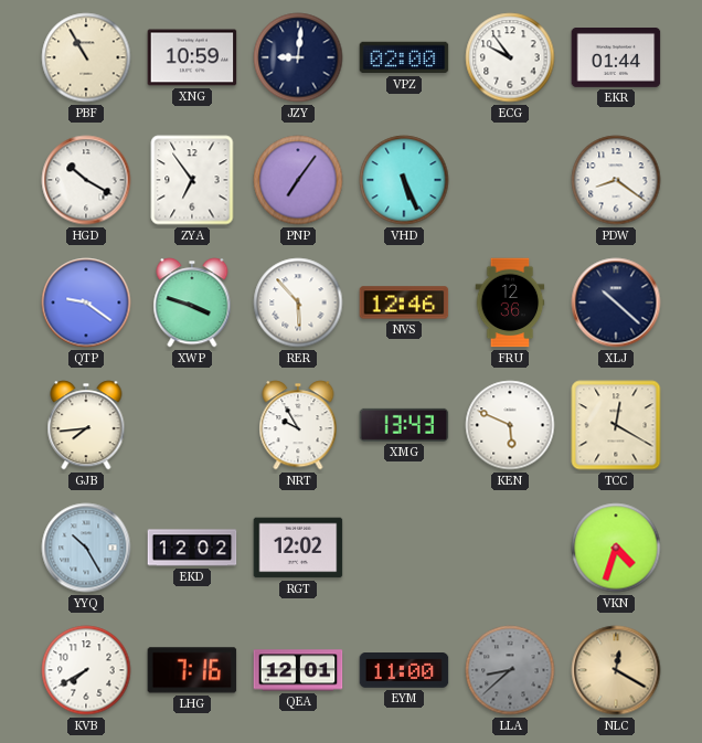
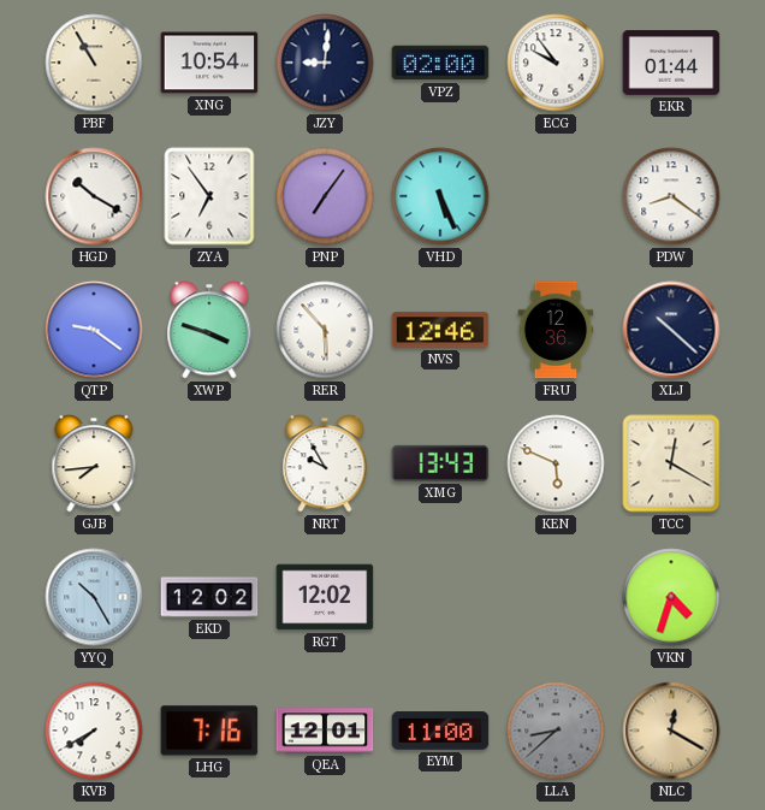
XNG: 10:59 -> 10:54 (209, 63)
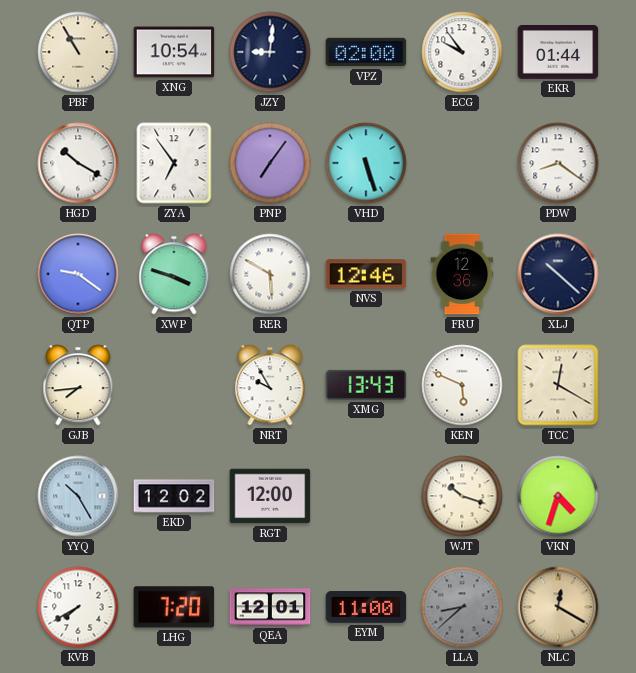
VHD: 5:26 -> 5:27 (366, 163)
RER: 5:53 -> 5:50 (270, 274)
RGT: 12:02 -> 12:00 (270, 496)
WJT: none -> 10:18 (462, 496)
LHG: 7:16 -> 7:20 (174, 607)
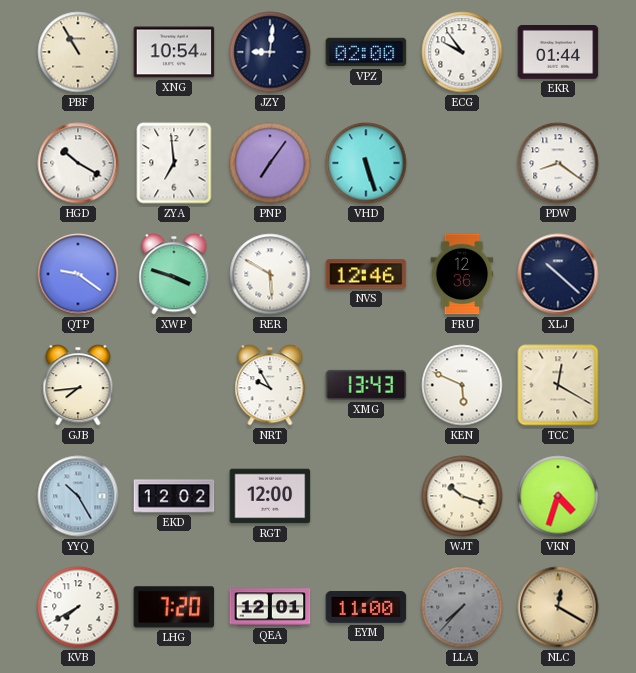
ZYA: 6:54 -> 6:59 (174, 163)
LLA: 8:38 -> 7:37 (462, 607)
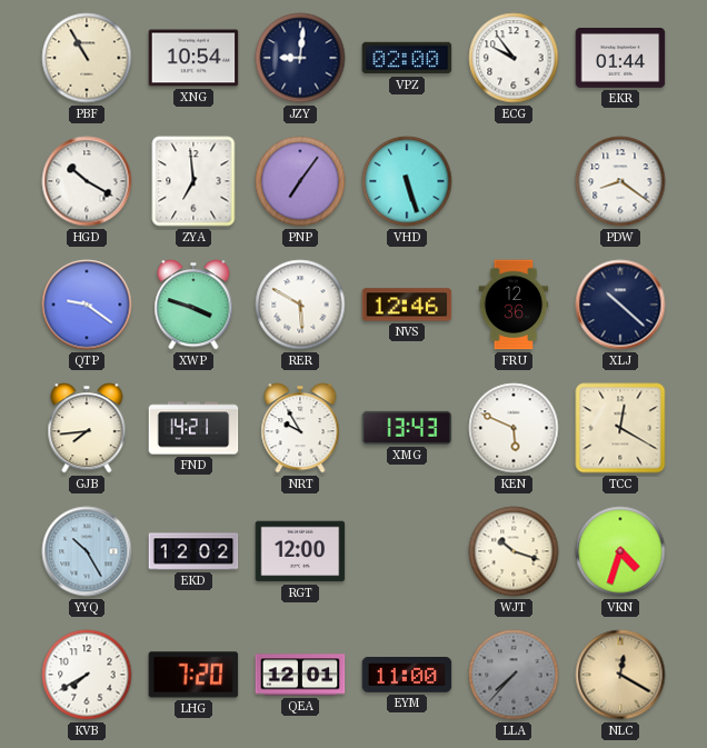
FND: none -> 14:21 (193, 428)
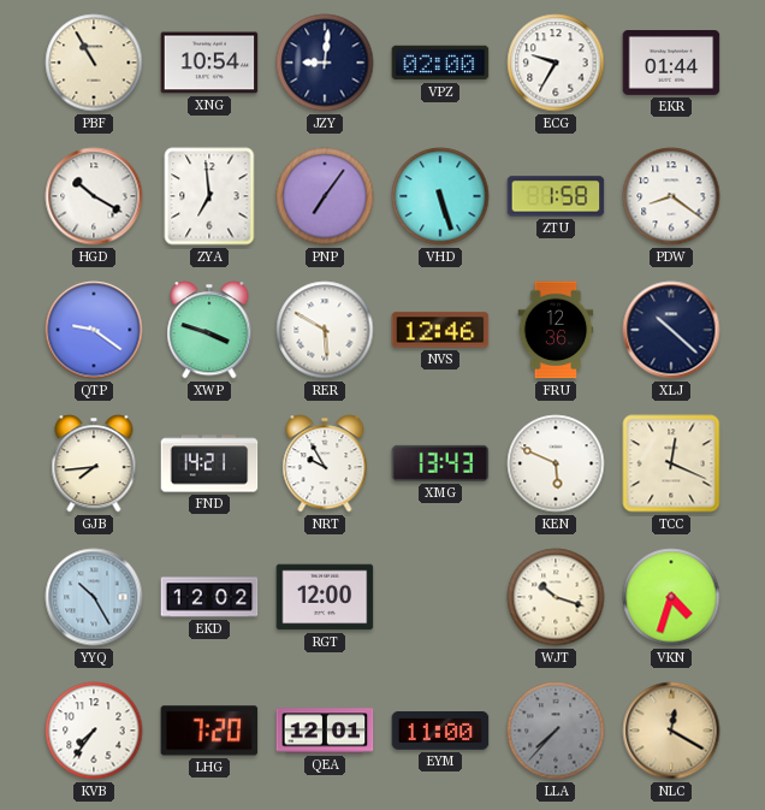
ECG: 9:54 -> 9:35 (556, 63)
ZTU: none -> 1:58 (556, 196)
TCC: 12:20 -> 12:19 (671, 463)
KVB: 7:40 -> 7:36 (94, 731)
